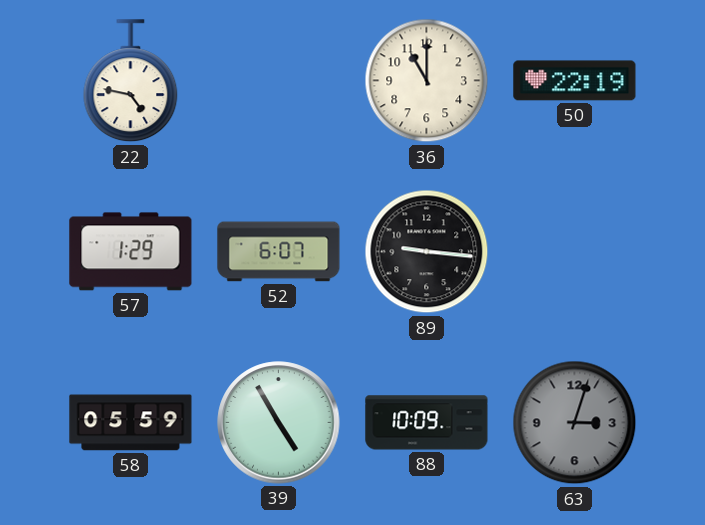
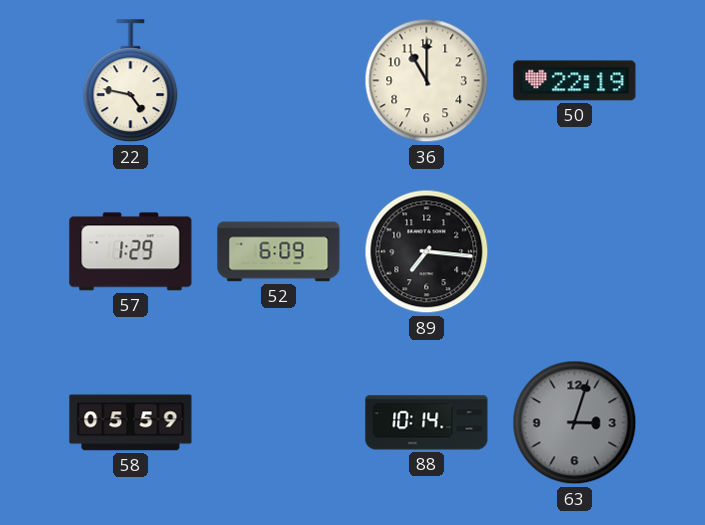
52: 6:07 -> 6:09 (279, 252)
89: 9:16 -> 7:16 (427, 252)
39: 4:55 -> none (279, 423)
88: 10:09 -> 10:14 (427, 423)
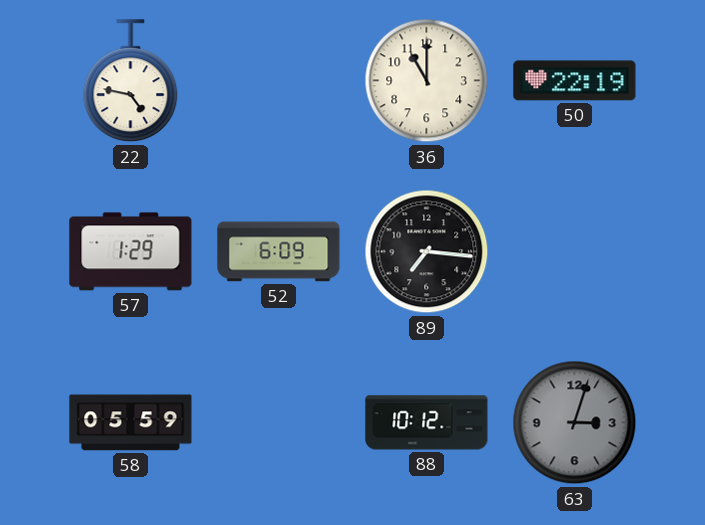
88: 10:14 -> 10:12 (427, 423)
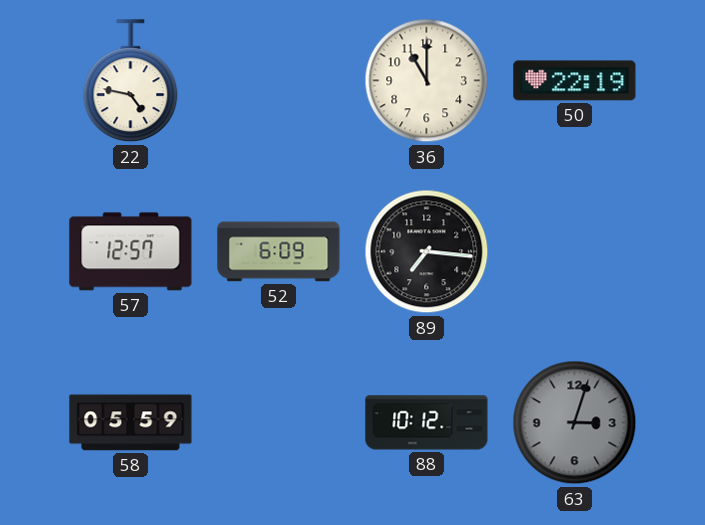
57: 1:29 -> 12:57 (131, 252)
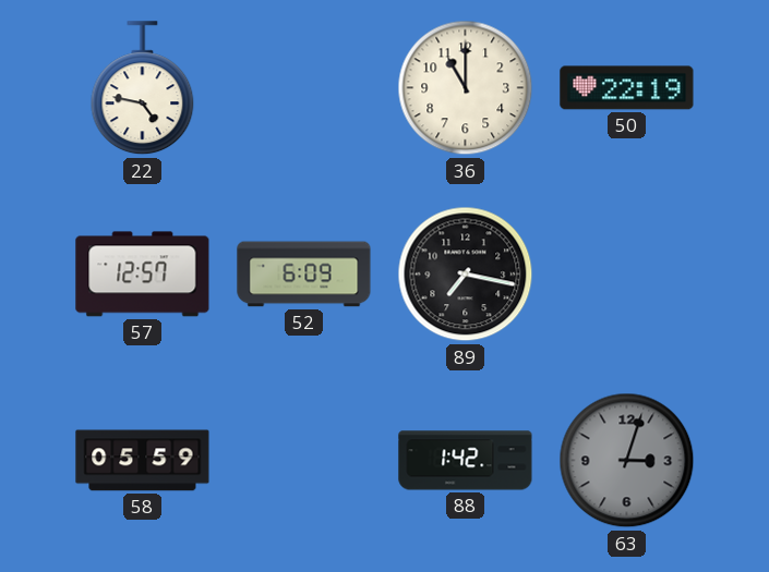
89: 7:16 -> 7:17 (466, 275)
88: 10:12 -> 1:42 (466, 461)
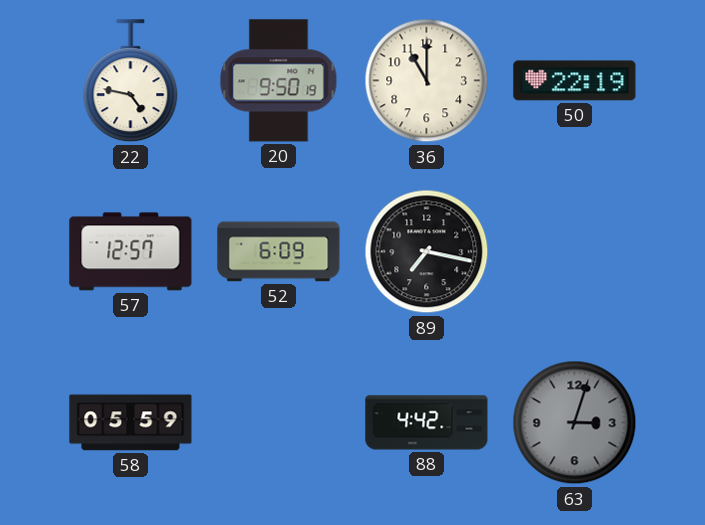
20: none -> 9:50 (279, 81)
88: 1:42 -> 4:42 (427, 423)
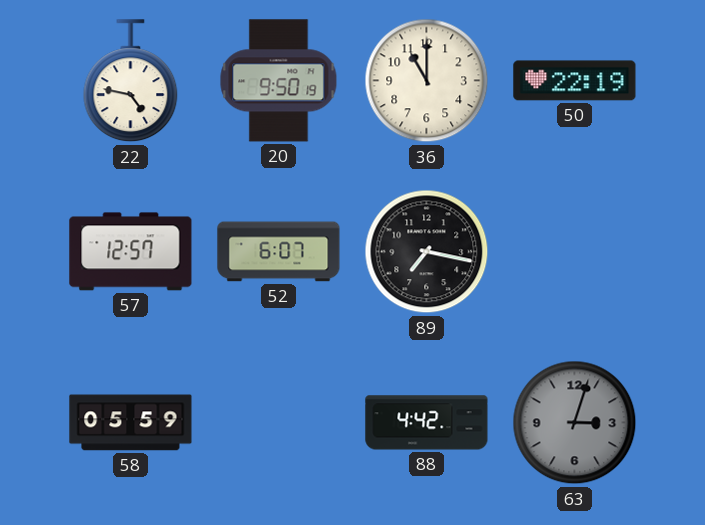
52: 6:09 -> 6:07 (279, 252)
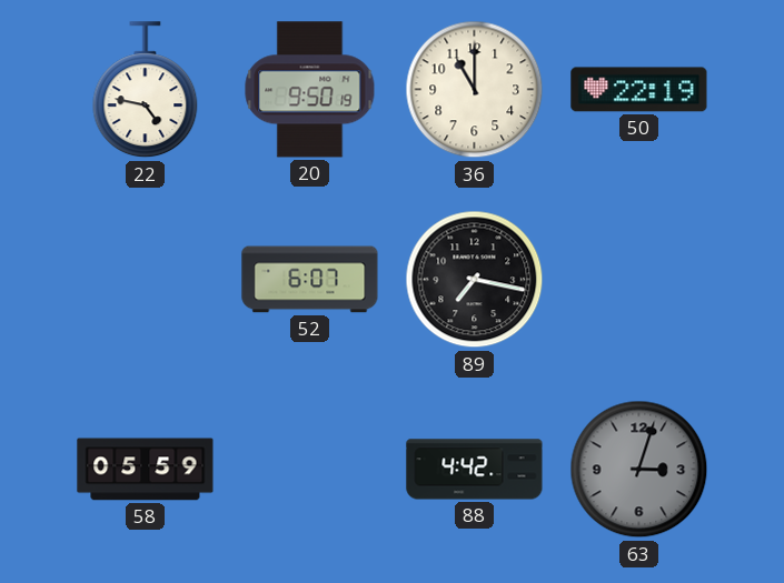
57: 12:57 -> none (131, 252)
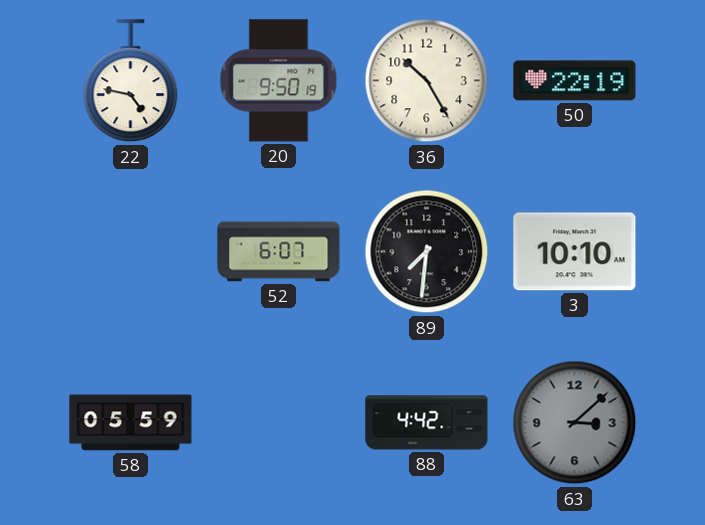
36: 11:00 -> 10:25 (427, 81)
89: 7:17 -> 7:31 (427, 252)
3: none -> 10:10 (575, 252)
63: 3:03 -> 3:08 (575, 423)
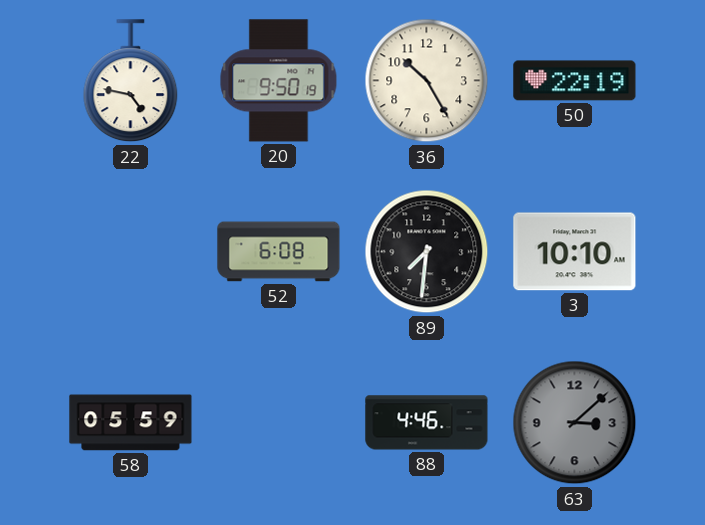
52: 6:07 -> 6:08 (279, 252)
88: 4:42 -> 4:46 (427, 423)
